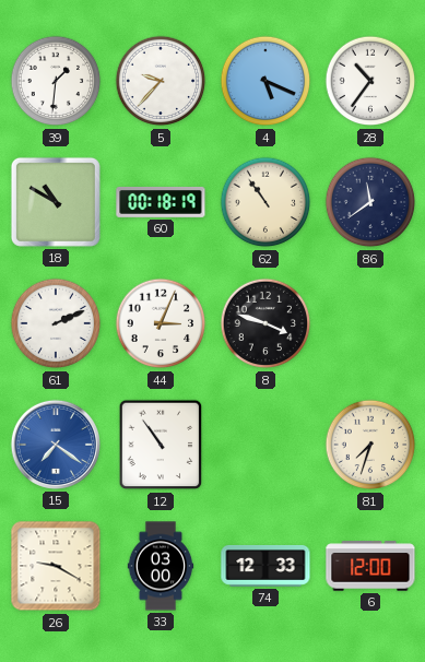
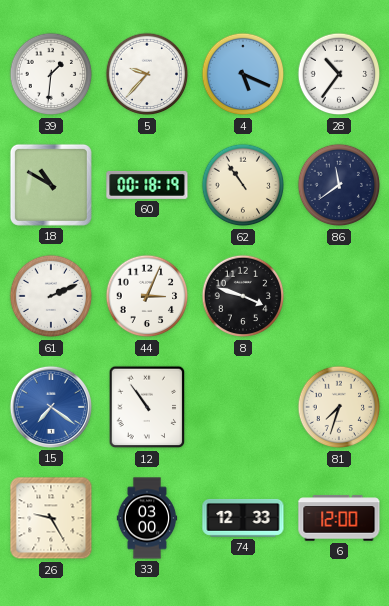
26: 9:20 -> 9:25 (51, 518)
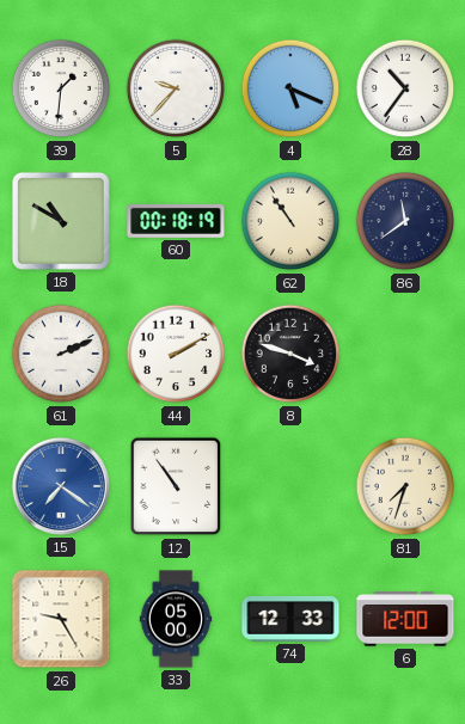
44: 3:04 -> 2:10 (176, 354)
33: 03:00 -> 05:00 (176, 619)
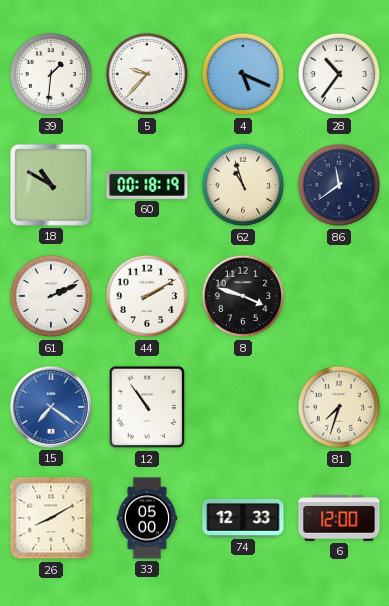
62: 10:54 -> 10:57 (243, 185)
26: 9:25 -> 8:10 (51, 518)
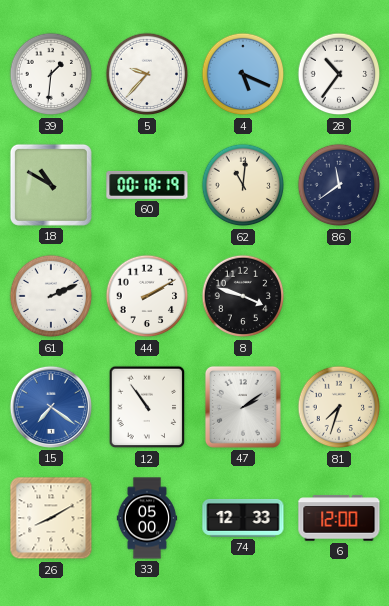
62: 10:57 -> 11:01 (243, 185)
47: none -> 2:09 (243, 407)
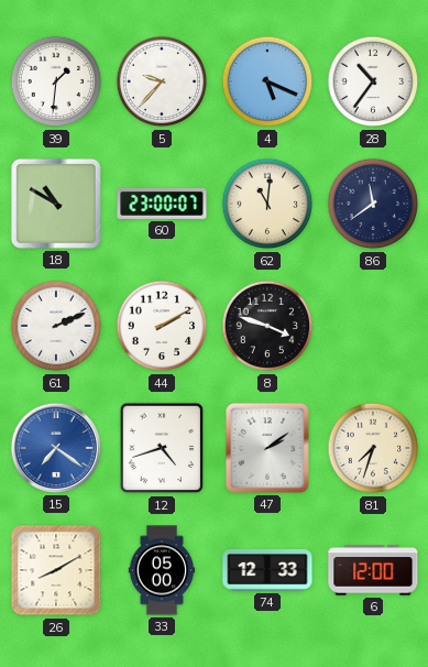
60: 00:18 -> 23:00 (162, 204)
12: 10:54 -> 4:42 (162, 448)
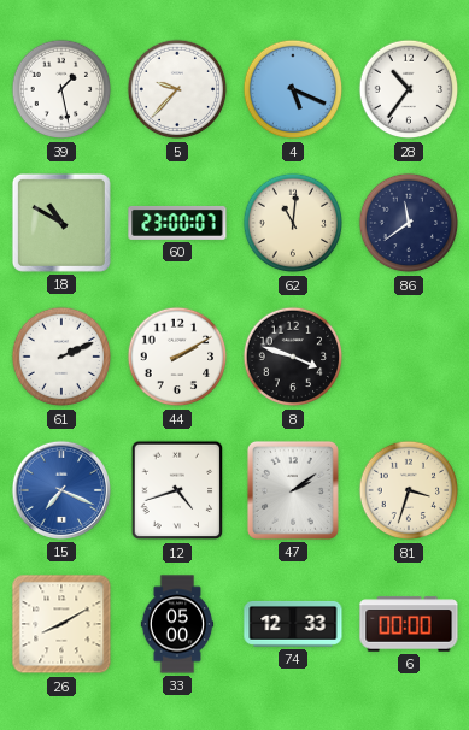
39: 1:31 -> 1:28 (61, 89)
15: 7:21 -> 7:19 (61, 490)
81: 7:33 -> 3:33 (409, 490)
6: 12:00 -> 00:00 (409, 624)
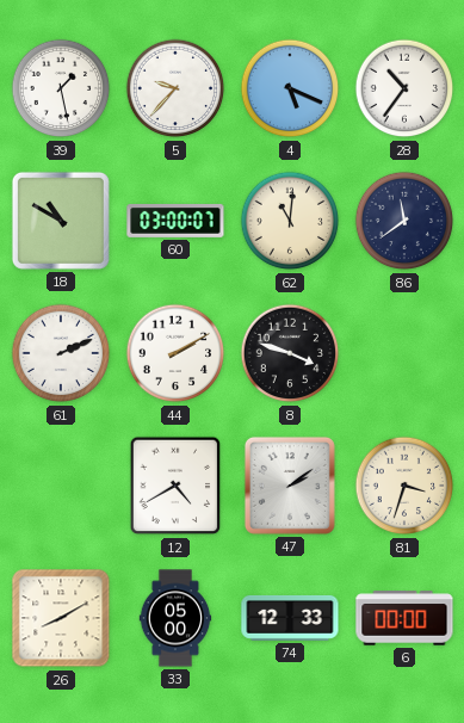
60: 23:00 -> 03:00 (175, 221)
15: 7:19 -> none (61, 490)
12: 4:42 -> 4:40 (175, 486)
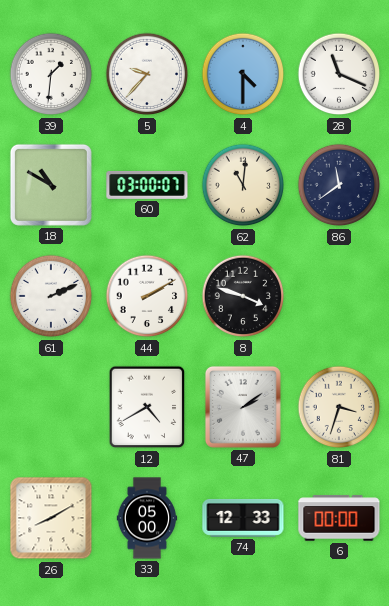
39: 1:28 -> 1:31 (51, 74)
4: 5:19 -> 4:30 (243, 74)
28: 10:36 -> 11:19 (339, 74)
